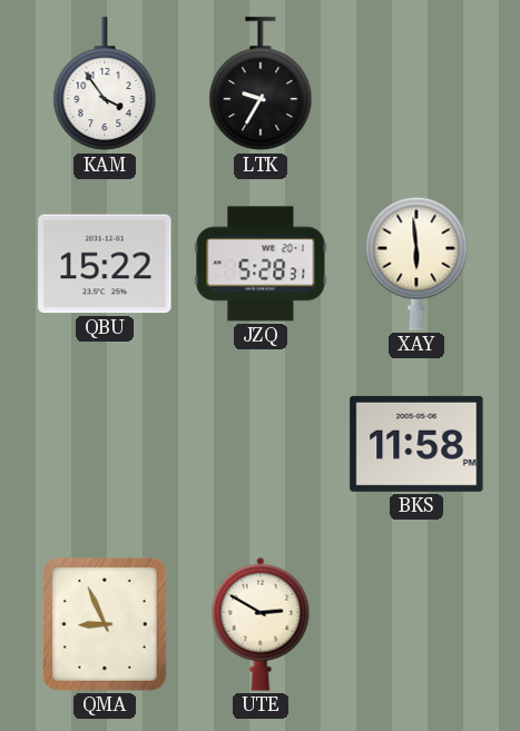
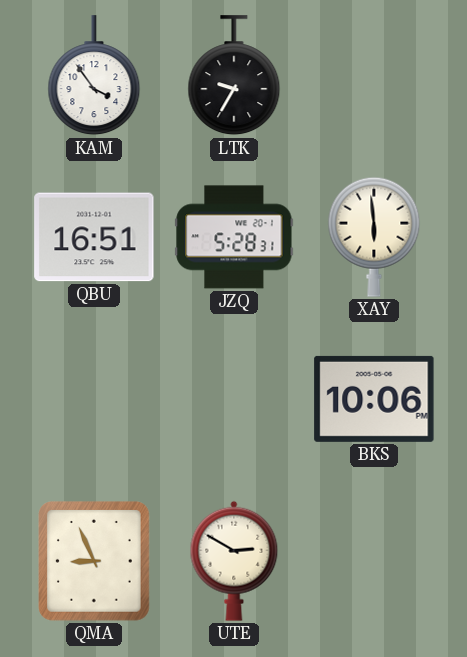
QBU: 15:22 -> 16:51 (94, 237)
BKS: 11:58 -> 10:06 (374, 399)
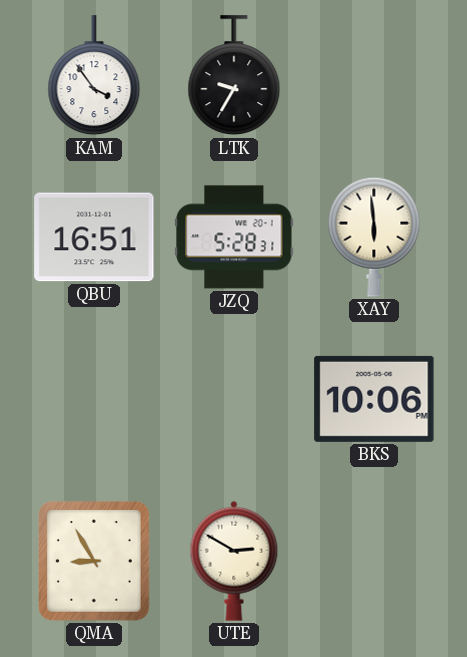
QMA: 8:56 -> 8:55 (94, 561)
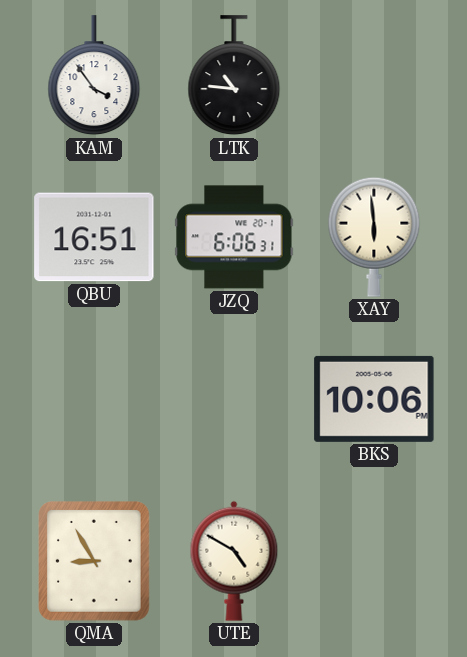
LTK: 9:35 -> 10:46 (234, 76)
JZQ: 5:28 -> 6:06 (234, 237)
UTE: 2:50 -> 4:50 (234, 561)
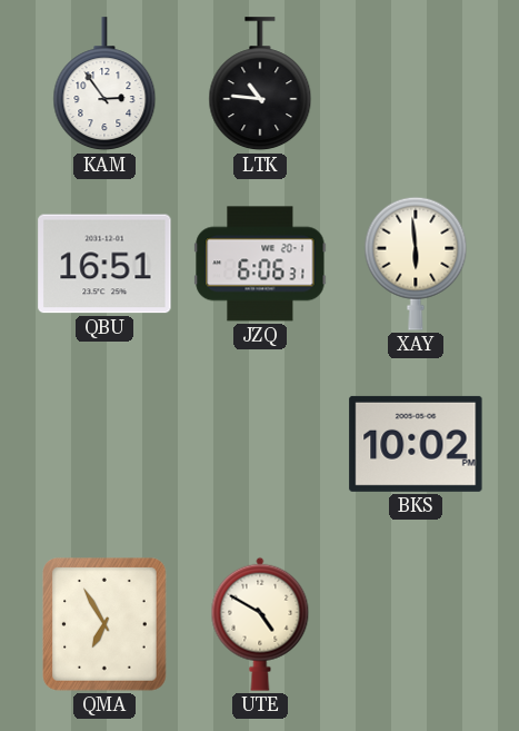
KAM: 3:54 -> 2:54 (104, 85)
BKS: 10:06 -> 10:02 (416, 444)
QMA: 8:55 -> 6:55 (104, 624)
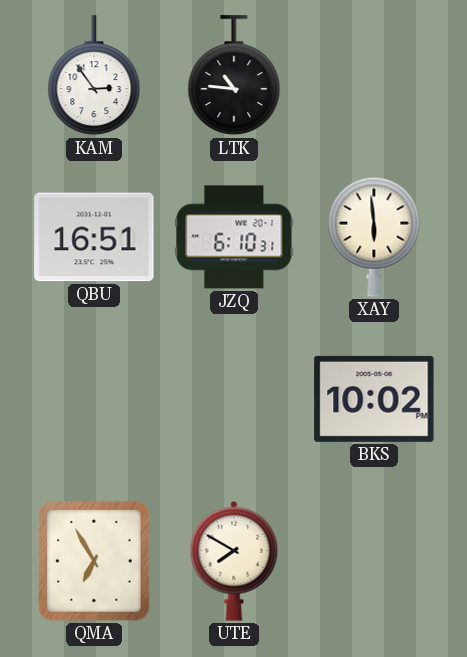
JZQ: 6:06 -> 6:10 (234, 237)
UTE: 4:50 -> 7:50 (234, 561)
